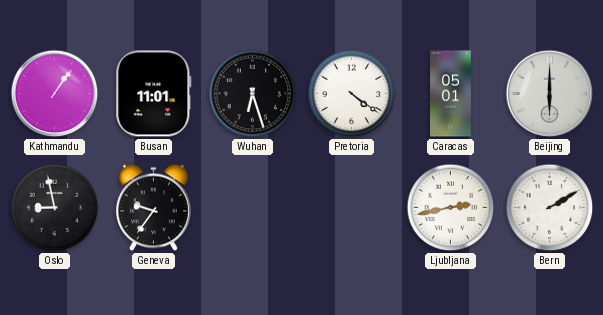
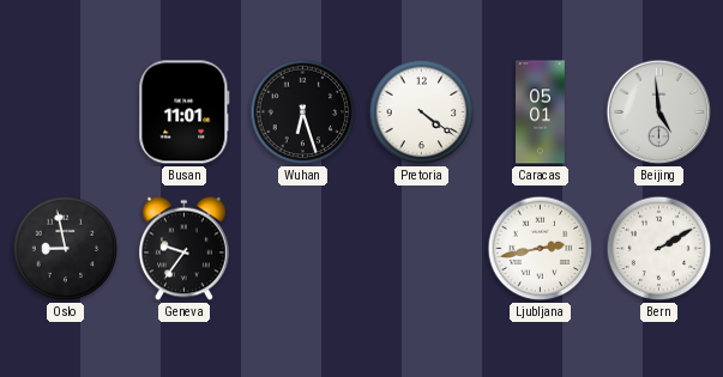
Kathmandu: 1:06 -> none (55, 94)
Beijing: 6:00 -> 4:59 (659, 113)
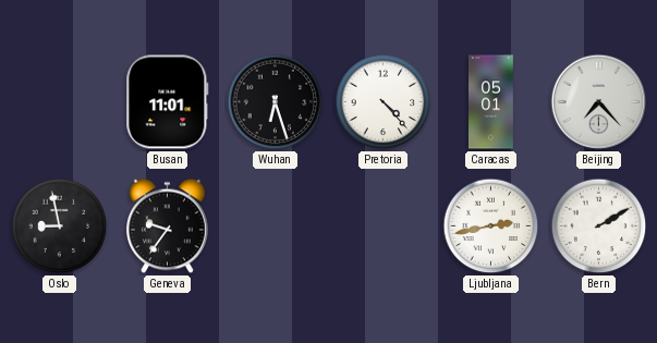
Pretoria: 4:21 -> 4:23 (384, 102)
Beijing: 4:59 -> 7:23 (599, 102)
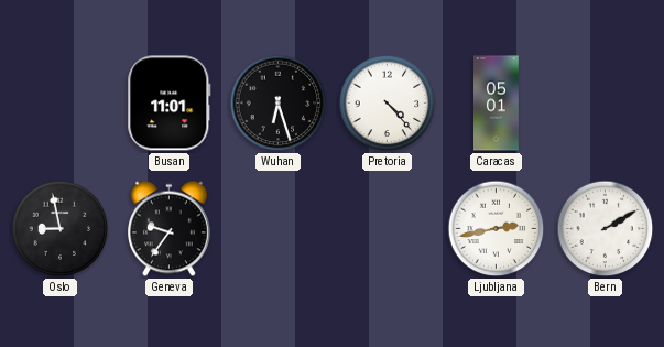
Beijing: 7:23 -> none (599, 102)
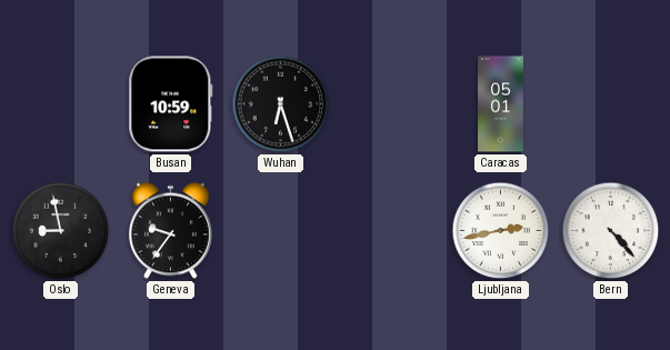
Busan: 11:01 -> 10:59 (171, 104)
Pretoria: 4:23 -> none (388, 104)
Bern: 2:10 -> 4:23 (611, 231)
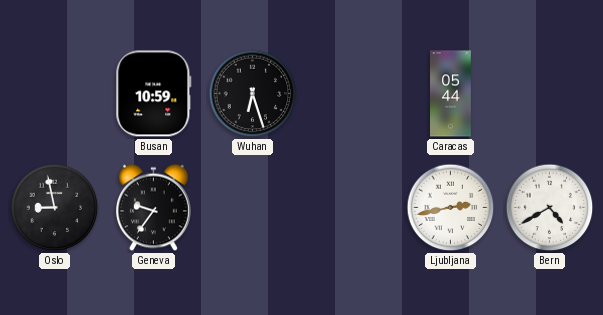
Caracas: 05:01 -> 05:44 (451, 94)
Bern: 4:23 -> 4:40 (550, 208)
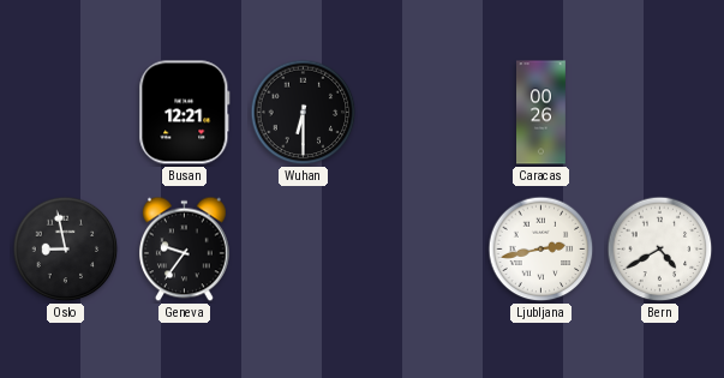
Busan: 10:59 -> 12:21 (185, 113)
Wuhan: 6:27 -> 6:30 (304, 113)
Caracas: 05:44 -> 00:26 (541, 113)
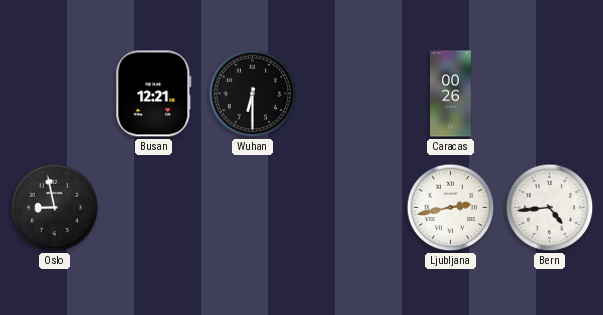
Geneva: 9:36 -> none (185, 250)
Bern: 4:40 -> 4:44 (550, 208)
